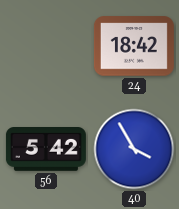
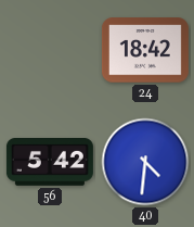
40: 3:55 -> 4:31 (145, 162)
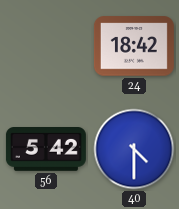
40: 4:31 -> 4:30 (134, 149)
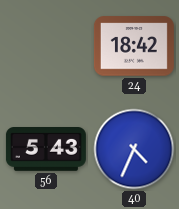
56: 5:42 -> 5:43 (46, 150)
40: 4:30 -> 4:34 (134, 149)
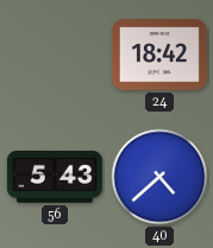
40: 4:34 -> 4:38 (159, 177)
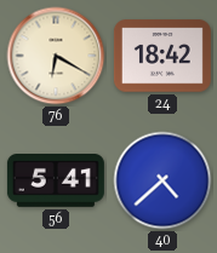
76: none -> 6:20 (56, 56)
56: 5:43 -> 5:41 (56, 182)
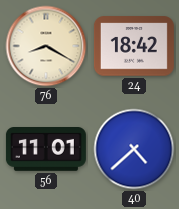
76: 6:20 -> 8:20 (46, 46)
56: 5:41 -> 11:01 (46, 150)
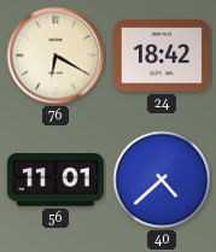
76: 8:20 -> 6:20 (56, 55)
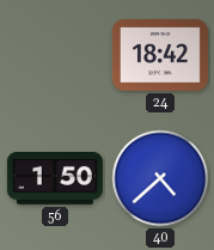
76: 6:20 -> none (56, 55)
56: 11:01 -> 1:50 (55, 179)
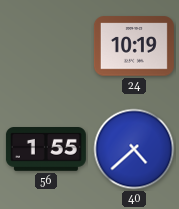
24: 18:42 -> 10:19 (134, 46)
56: 1:50 -> 1:55 (46, 150)
